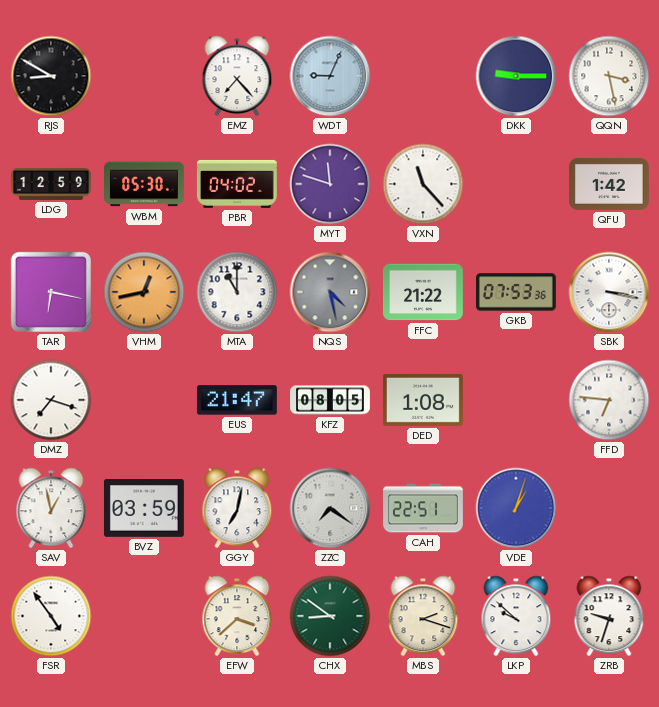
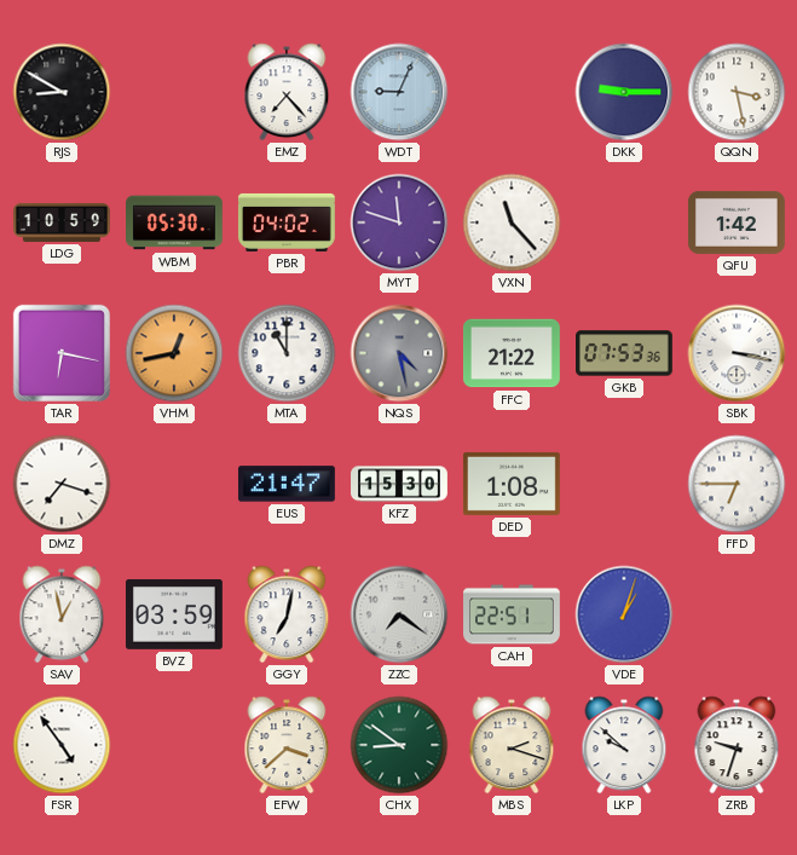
LDG: 12:59 -> 10:59 (63, 223)
KFZ: 08:05 -> 15:30 (400, 484)
FFD: 6:46 -> 6:45 (737, 484)
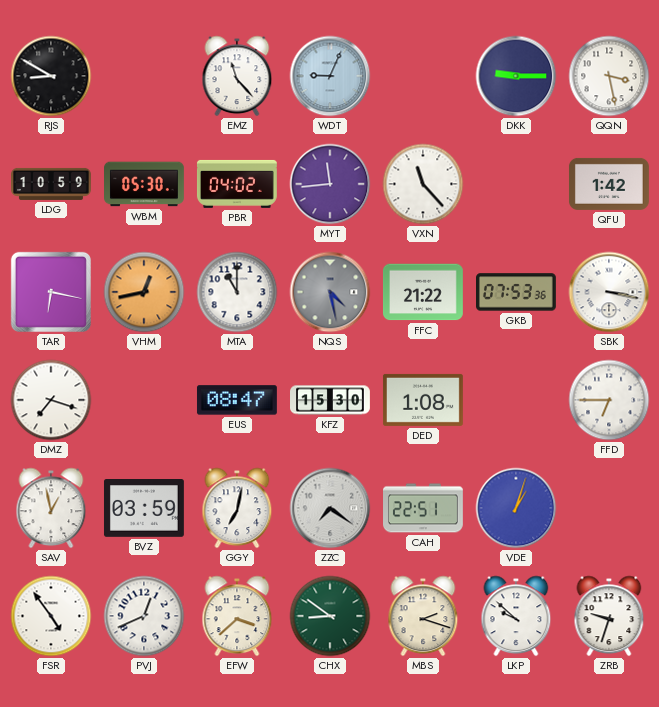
EMZ: 7:23 -> 11:23 (237, 76)
MYT: 11:48 -> 11:44 (330, 184)
EUS: 21:47 -> 08:47 (237, 400)
PVJ: none -> 12:41 (144, 616)
